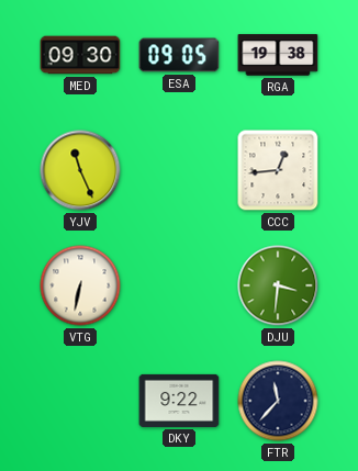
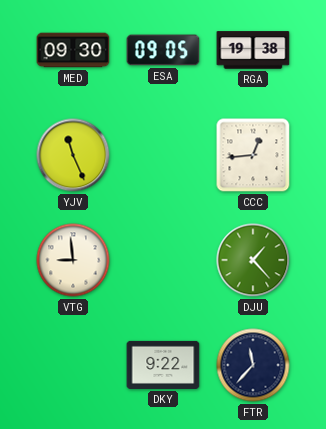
VTG: 6:32 -> 8:59 (73, 260)
DJU: 3:31 -> 1:23 (253, 260)
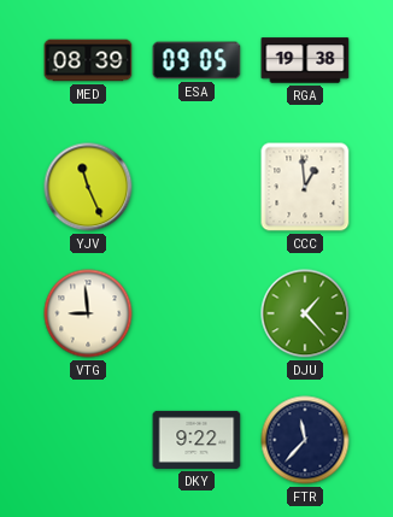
MED: 09:30 -> 08:39 (88, 60)
CCC: 12:44 -> 12:59 (305, 187)
